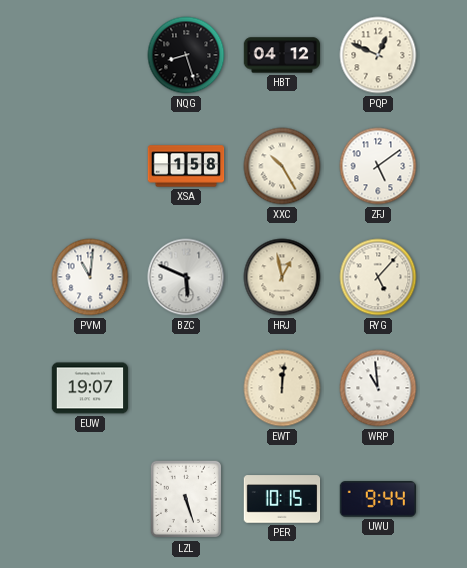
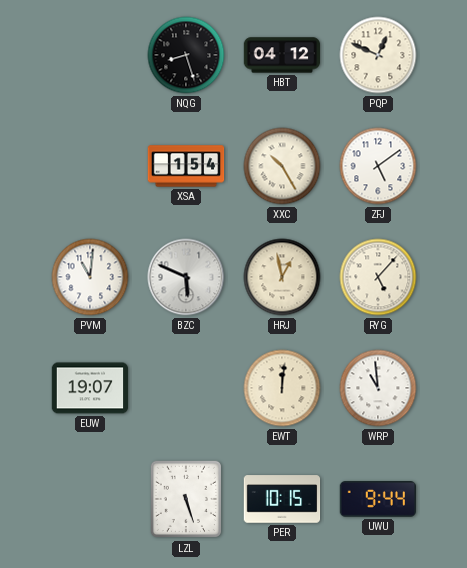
XSA: 1:58 -> 1:54 (186, 166)
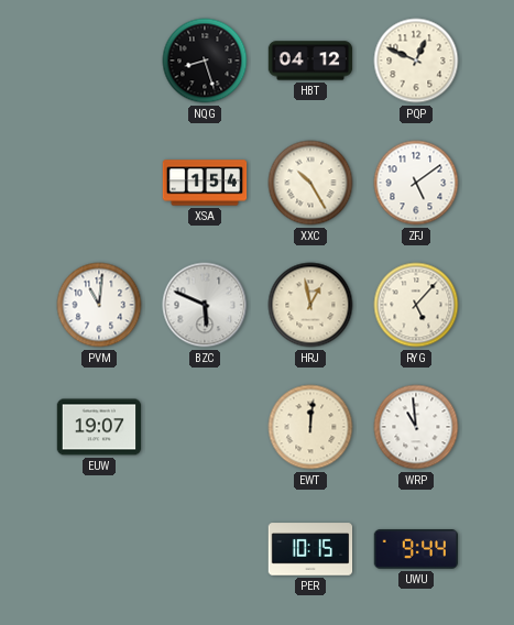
LZL: 5:27 -> none (186, 499)
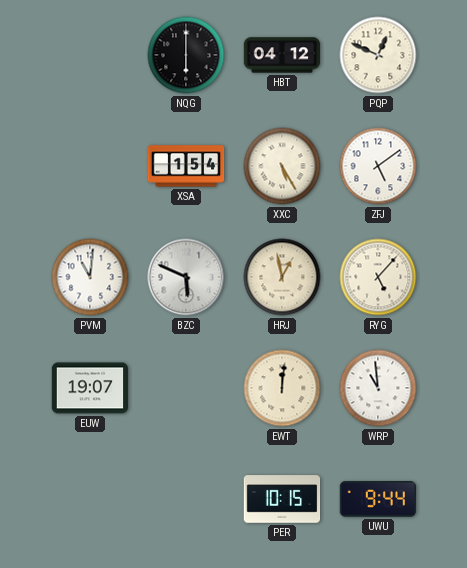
NQG: 8:27 -> 6:00 (186, 55)
XXC: 10:25 -> 5:25 (282, 166)
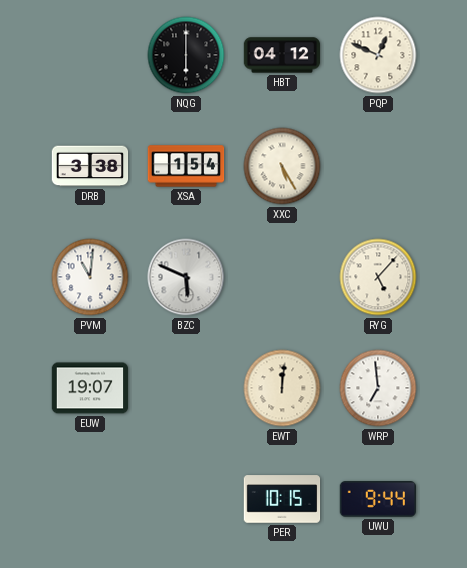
DRB: none -> 3:38 (90, 166)
ZFJ: 5:09 -> none (378, 166)
HRJ: 12:58 -> none (282, 277)
WRP: 10:59 -> 6:59 (378, 388)
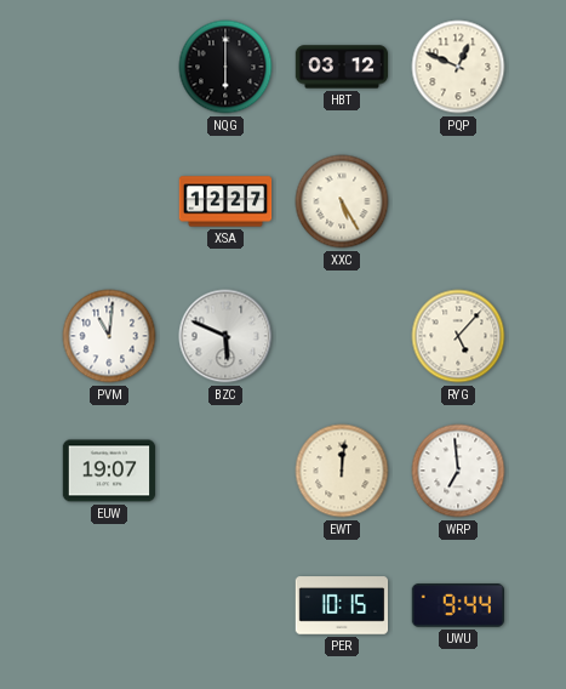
HBT: 04:12 -> 03:12 (342, 67)
DRB: 3:38 -> none (90, 166)
XSA: 1:54 -> 12:27 (225, 201)
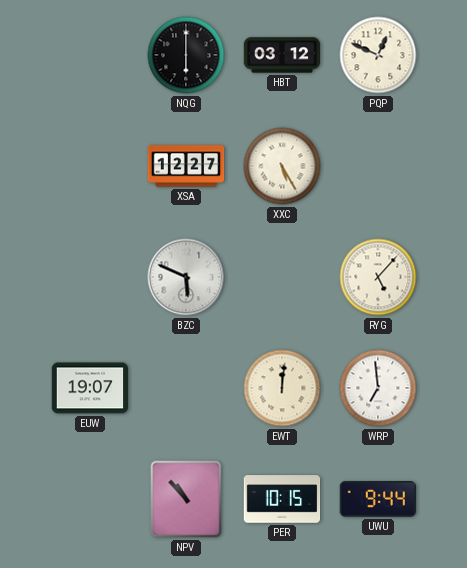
PVM: 11:01 -> none (109, 336)
NPV: none -> 10:53 (186, 499)
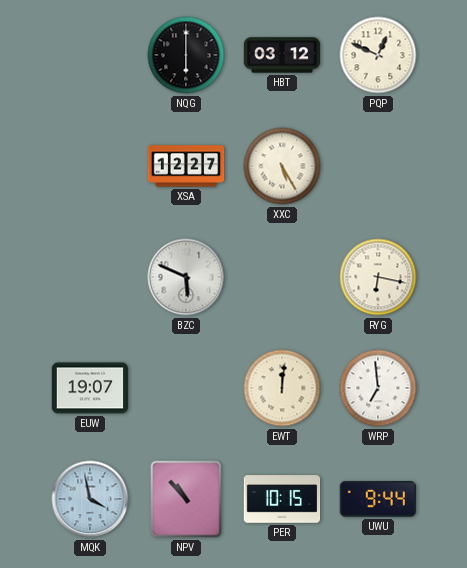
RYG: 5:07 -> 6:17 (378, 277)
MQK: none -> 3:58 (90, 499)
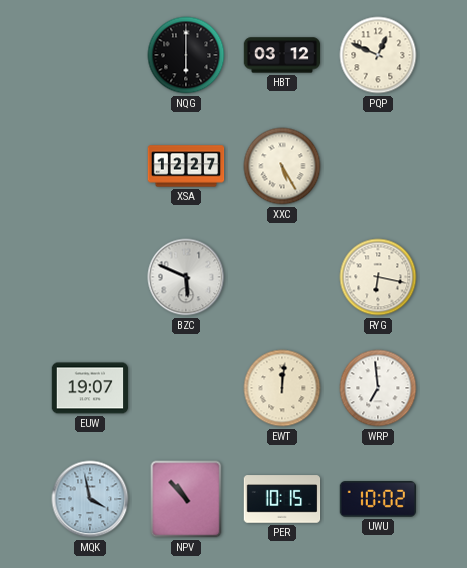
UWU: 9:44 -> 10:02 (377, 500)
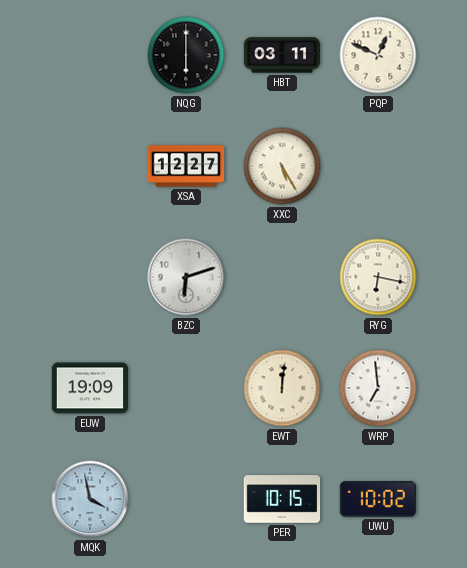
HBT: 03:12 -> 03:11 (282, 55)
BZC: 5:49 -> 6:12 (186, 277)
EUW: 19:07 -> 19:09 (90, 388)
NPV: 10:53 -> none (186, 499)
